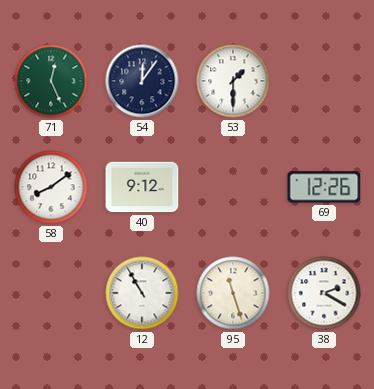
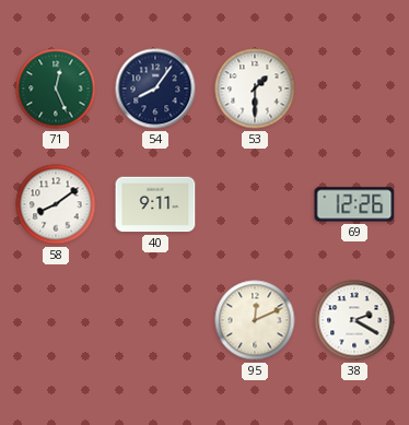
54: 12:06 -> 8:06 (155, 88)
40: 9:12 -> 9:11 (155, 204)
12: 10:55 -> none (142, 293)
95: 11:27 -> 12:11 (255, 320)
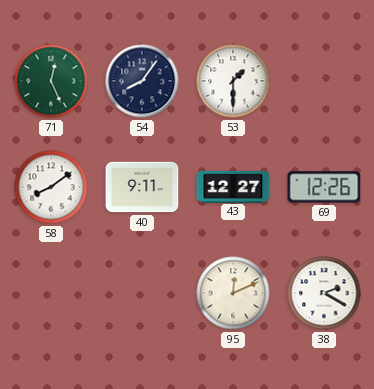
43: none -> 12:27 (233, 186)
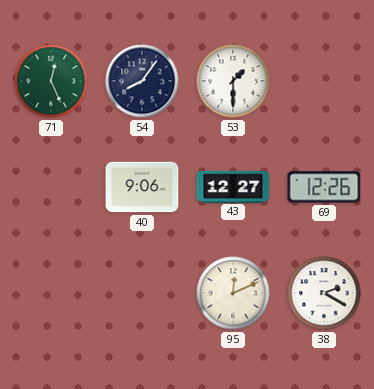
58: 8:09 -> none (51, 187)
40: 9:11 -> 9:06 (142, 187)
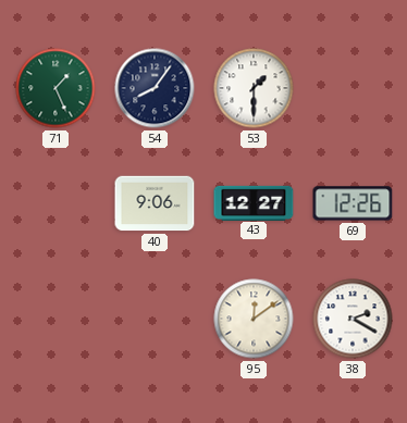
71: 12:26 -> 1:26 (55, 88)
95: 12:11 -> 12:09 (254, 319)
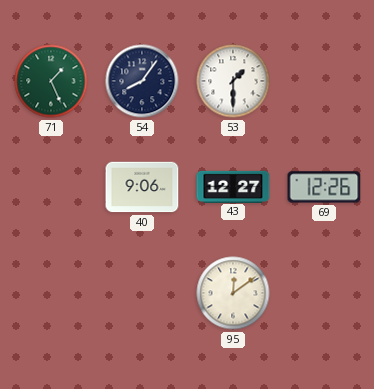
38: 2:20 -> none (353, 319)
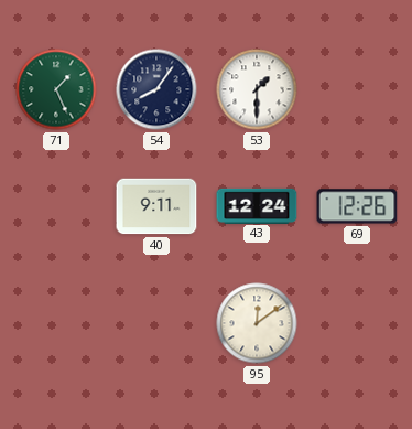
40: 9:06 -> 9:11 (156, 206)
43: 12:27 -> 12:24 (257, 205)
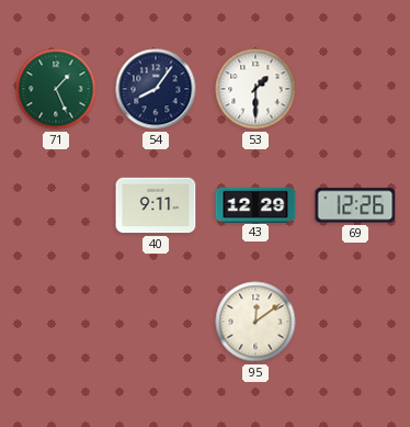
43: 12:24 -> 12:29 (255, 204)
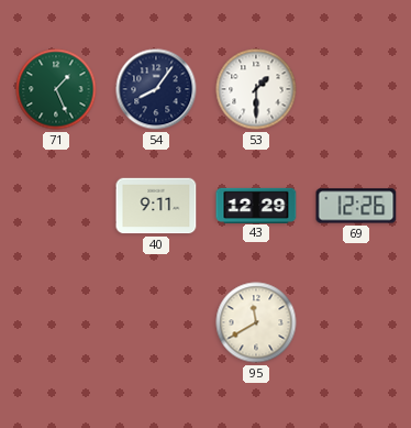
95: 12:09 -> 11:40 (256, 322)
